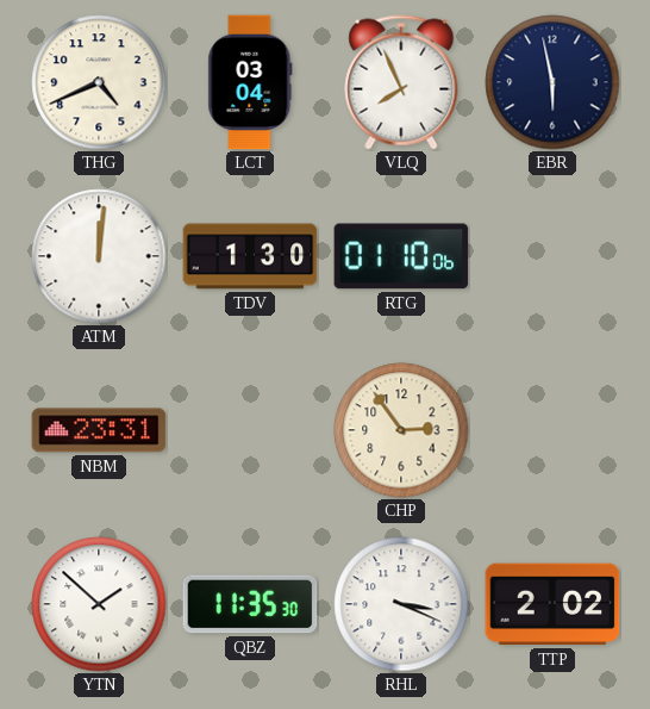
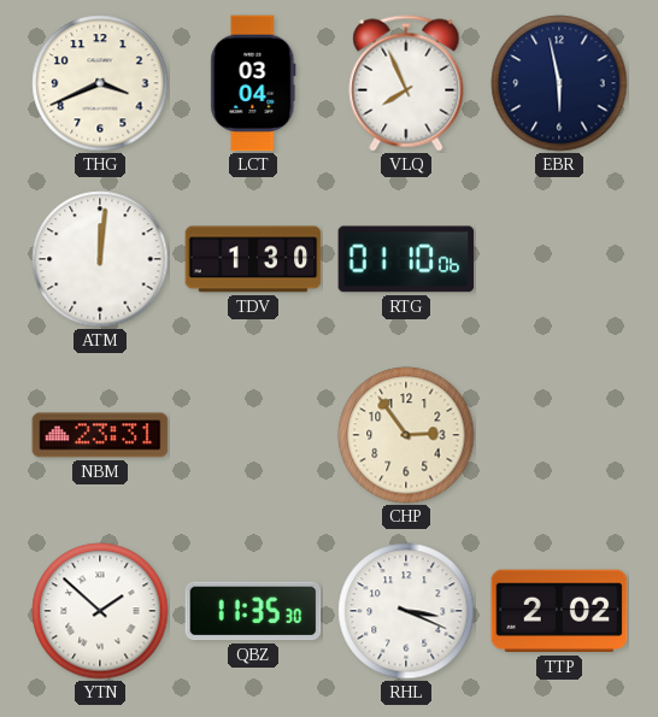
THG: 4:41 -> 3:41 (100, 83)
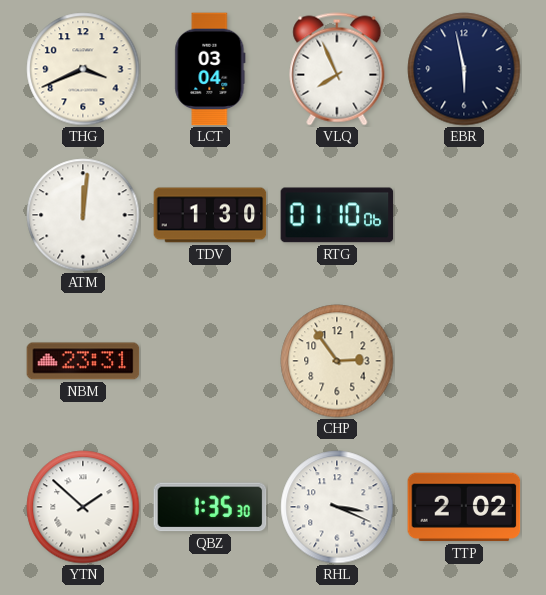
QBZ: 11:35 -> 1:35 (210, 507)
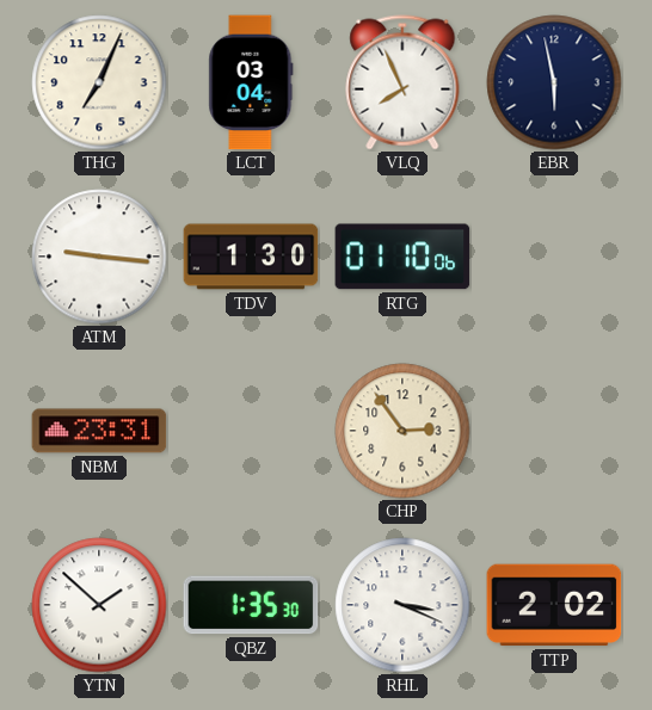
THG: 3:41 -> 7:04 (99, 82)
ATM: 12:01 -> 9:16 (99, 257)
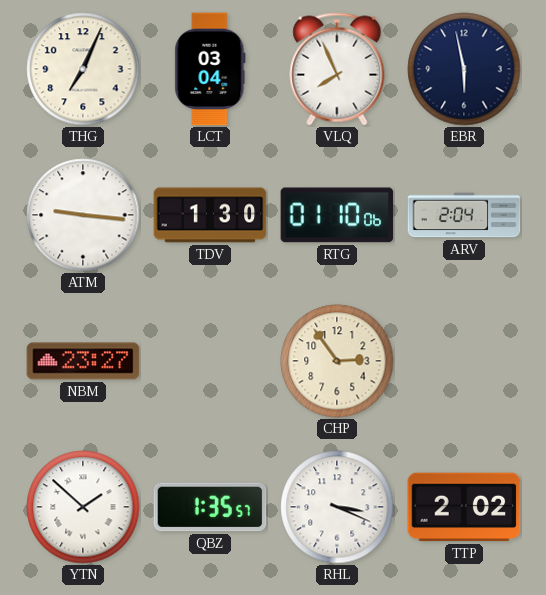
ARV: none -> 2:04 (464, 215)
NBM: 23:31 -> 23:27 (83, 361)
QBZ: 1:35:30 -> 1:35:57 (210, 507)
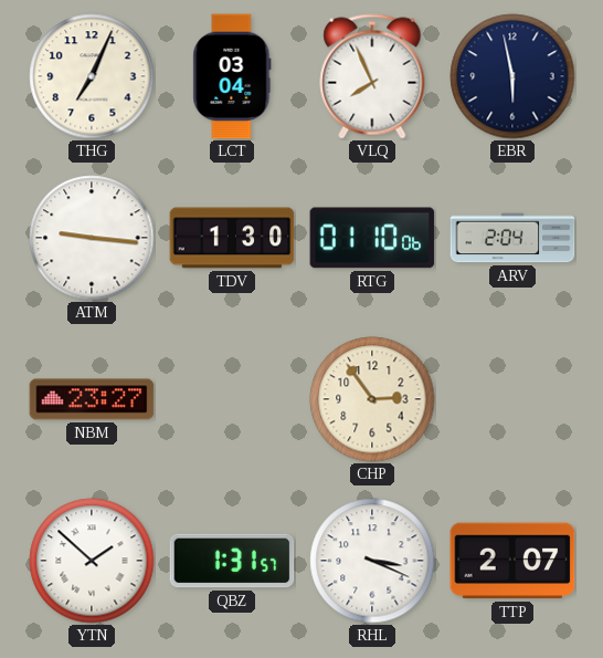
QBZ: 1:35 -> 1:31 (232, 561)
TTP: 2:02 -> 2:07 (512, 561)
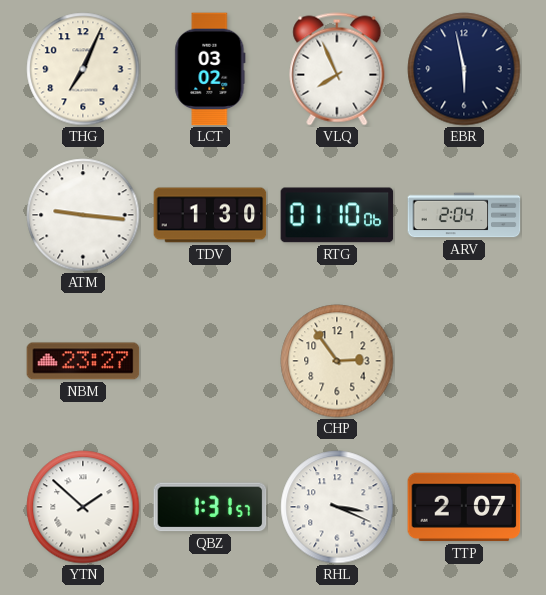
LCT: 03:04 -> 03:02 (210, 69)
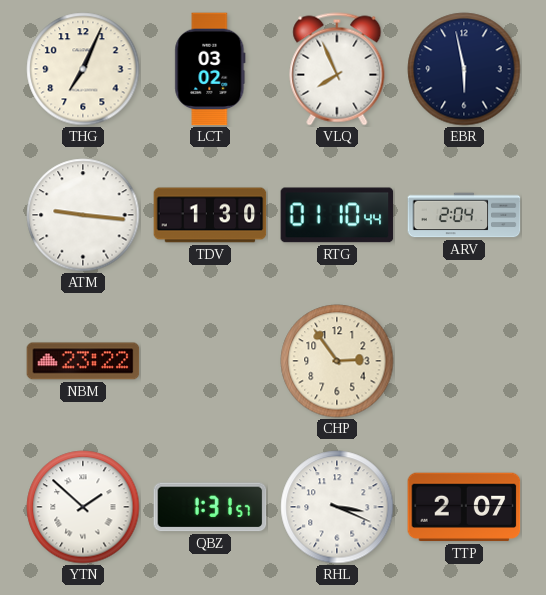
RTG: 01:10:06 -> 01:10:44 (337, 215)
NBM: 23:27 -> 23:22 (83, 361)
